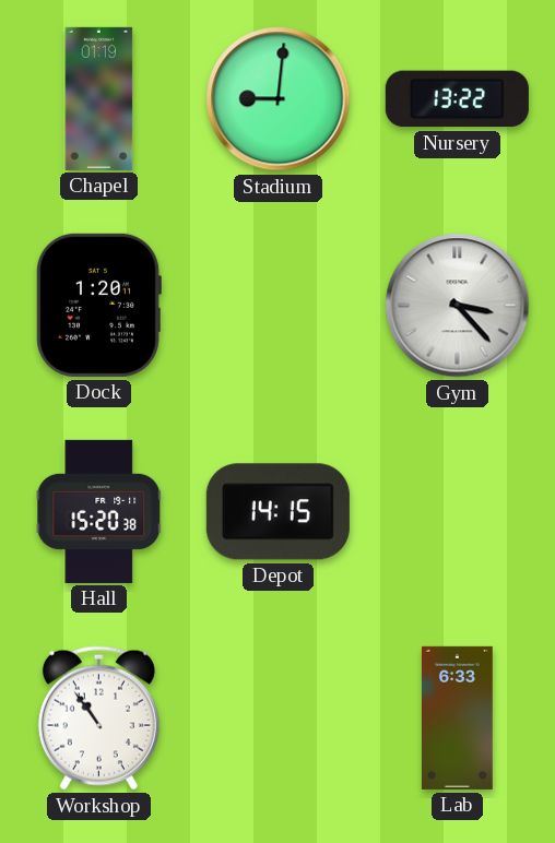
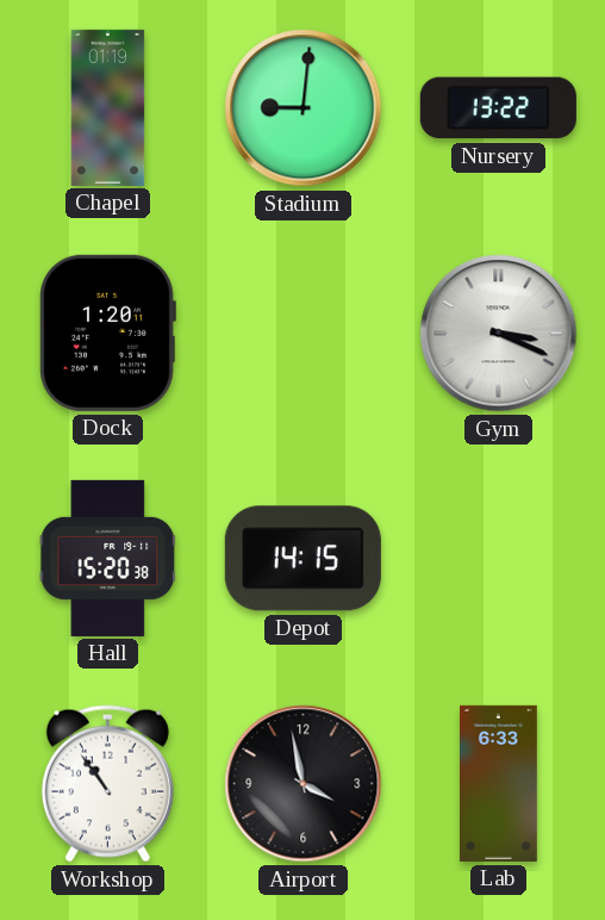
Gym: 3:23 -> 3:19 (499, 334)
Airport: none -> 3:58 (304, 784)
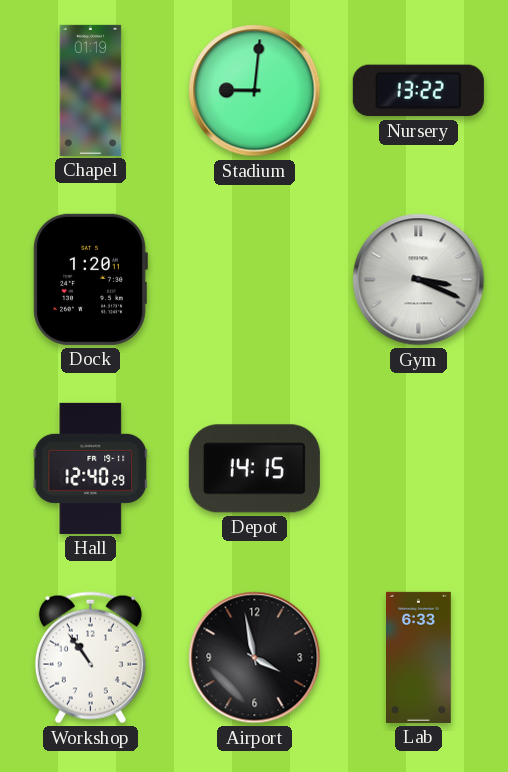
Hall: 15:20 -> 12:40 (91, 468)
